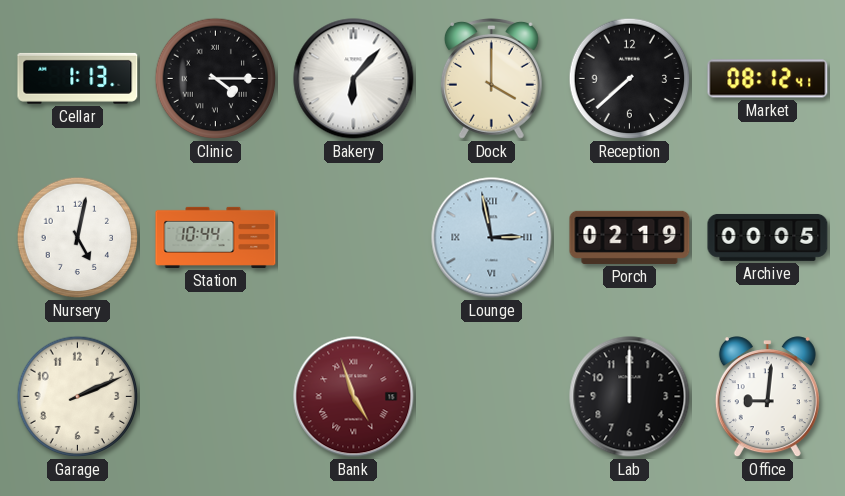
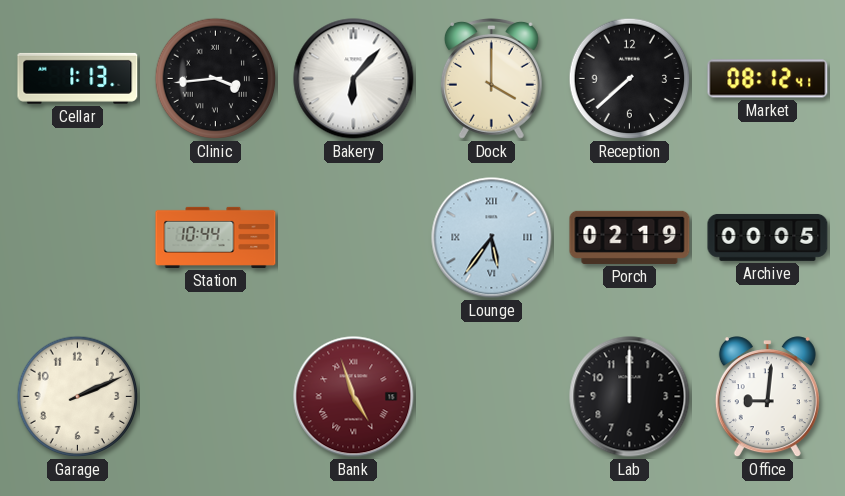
Clinic: 4:15 -> 3:44 (216, 79)
Nursery: 5:02 -> none (78, 238)
Lounge: 2:58 -> 5:36 (492, 238)
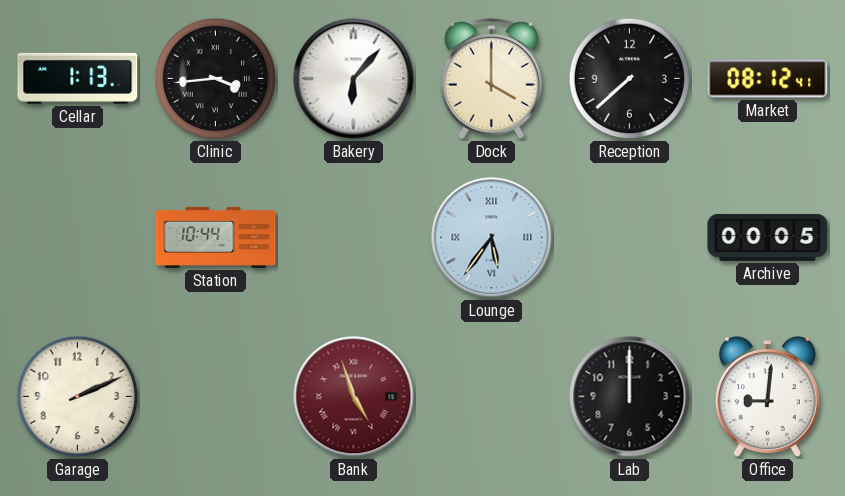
Porch: 02:19 -> none (630, 237)
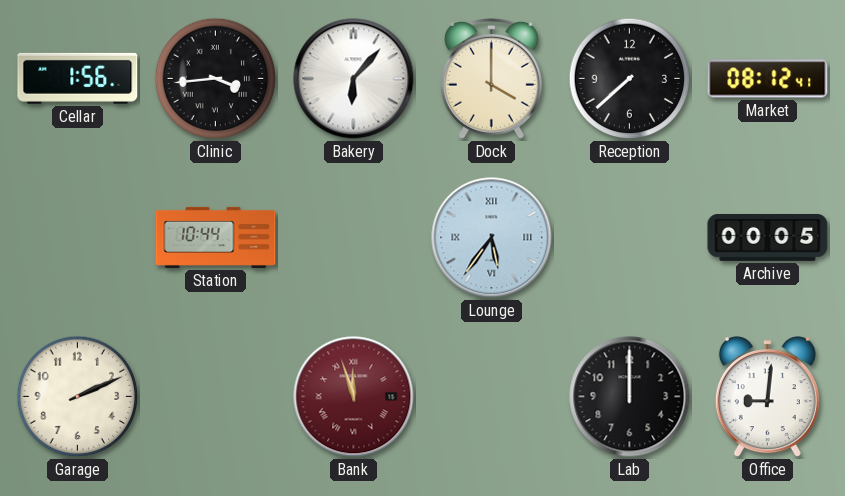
Cellar: 1:13 -> 1:56 (78, 78)
Bank: 4:57 -> 11:57 (354, 397)
